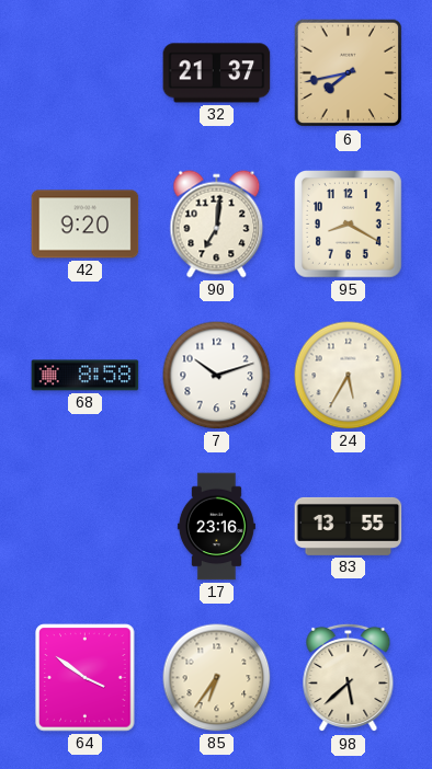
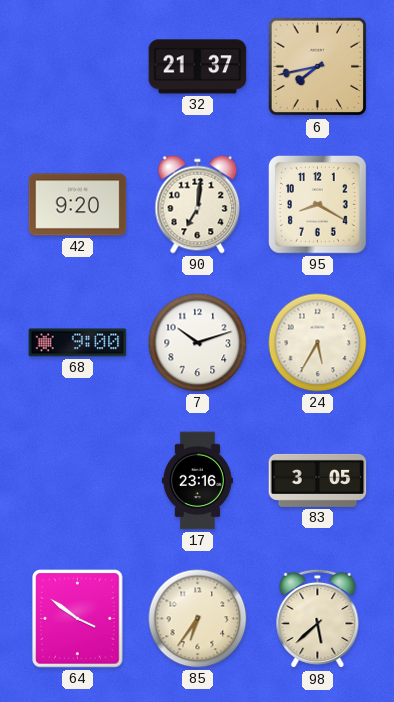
68: 8:58 -> 9:00 (78, 343)
83: 13:55 -> 3:05 (318, 480)
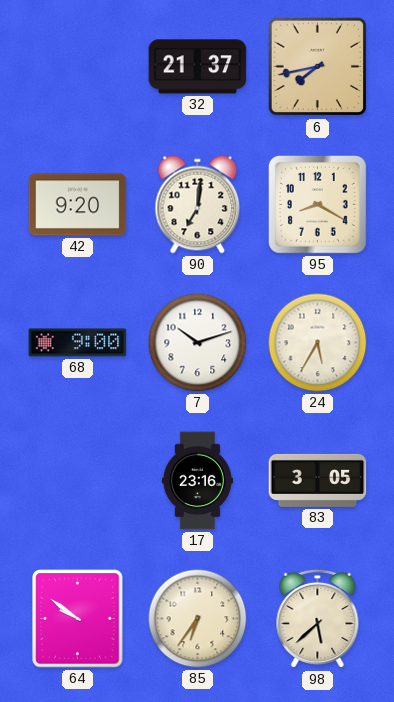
64: 3:51 -> 9:51 (78, 619)
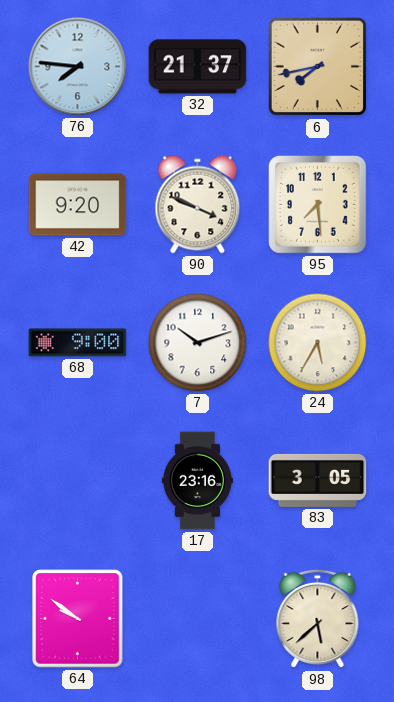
76: none -> 7:46 (78, 67)
90: 7:01 -> 3:49 (198, 205)
95: 8:20 -> 7:29 (318, 205)
85: 6:36 -> none (198, 619)
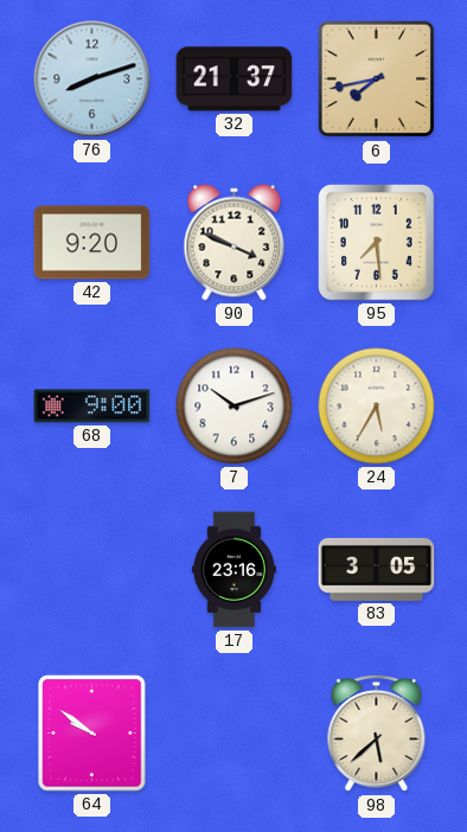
76: 7:46 -> 8:12 (92, 79)
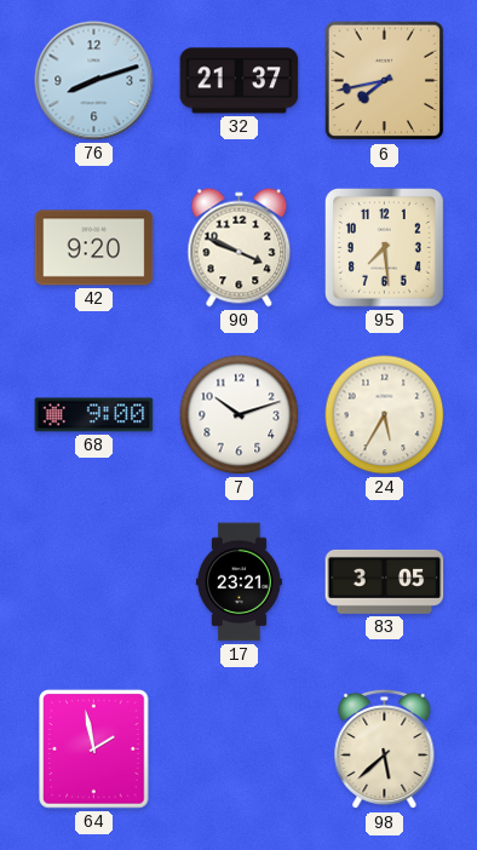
17: 23:16 -> 23:21 (238, 582)
64: 9:51 -> 1:58 (94, 750)
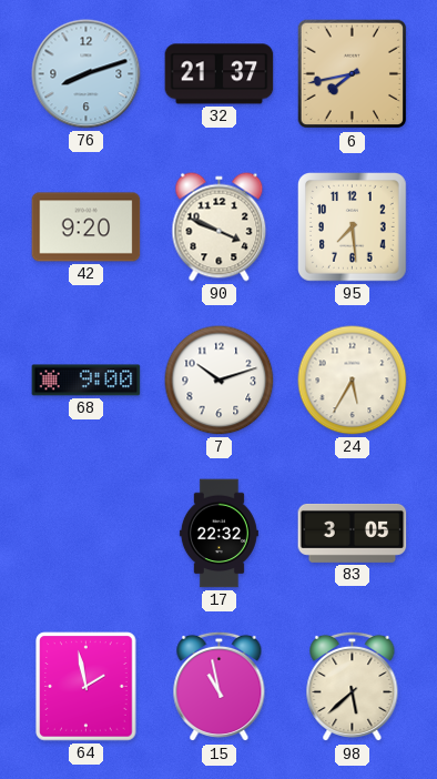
17: 23:21 -> 22:32 (218, 534)
15: none -> 10:58 (220, 687)
